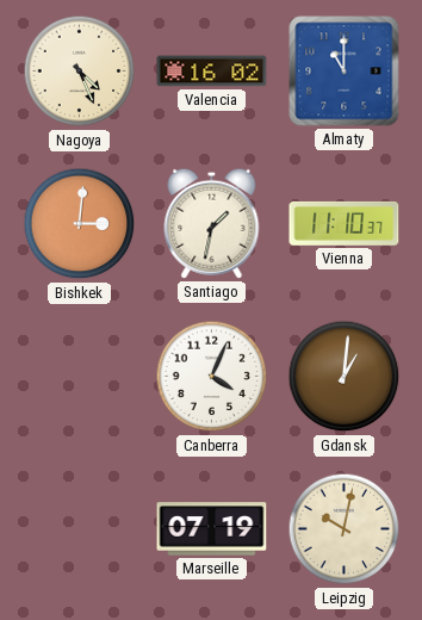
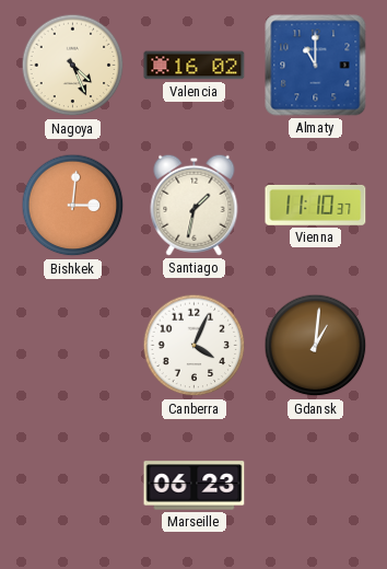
Marseille: 07:19 -> 06:23 (195, 486)
Leipzig: 10:02 -> none (345, 529)
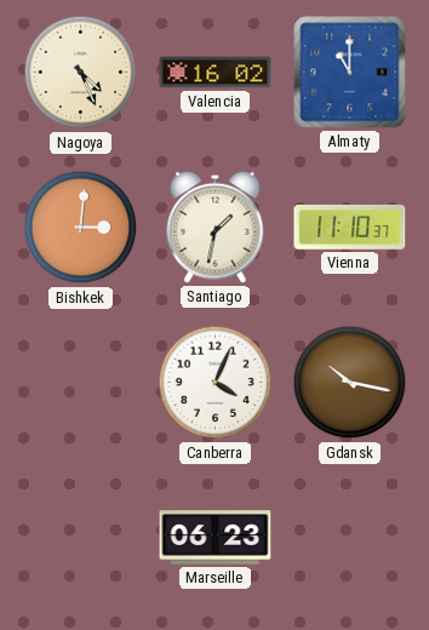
Gdansk: 1:01 -> 10:17 (350, 383)
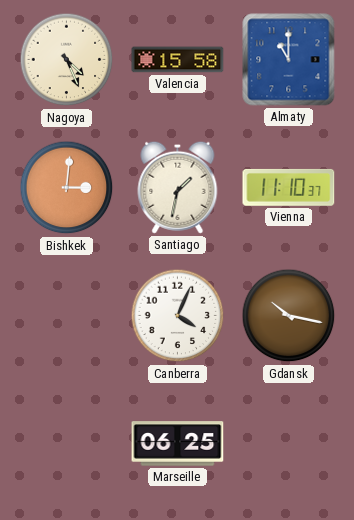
Valencia: 16:02 -> 15:58 (178, 60)
Marseille: 06:23 -> 06:25 (178, 444)
